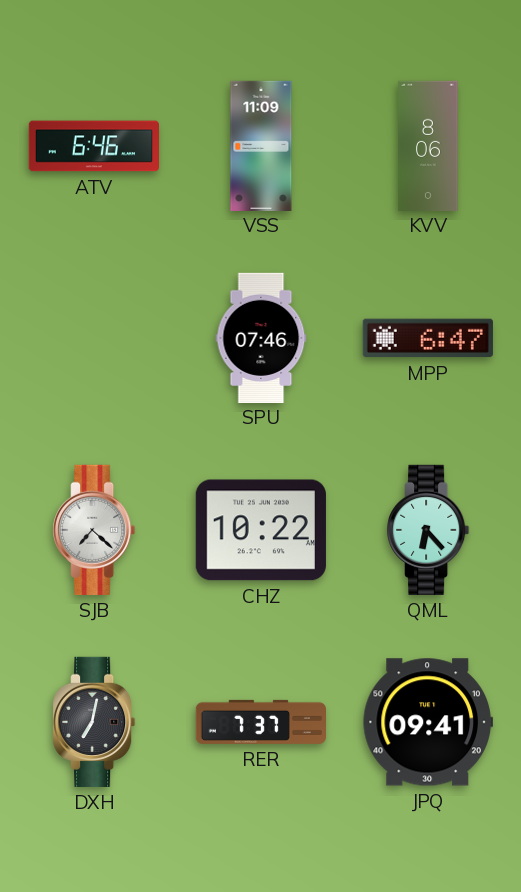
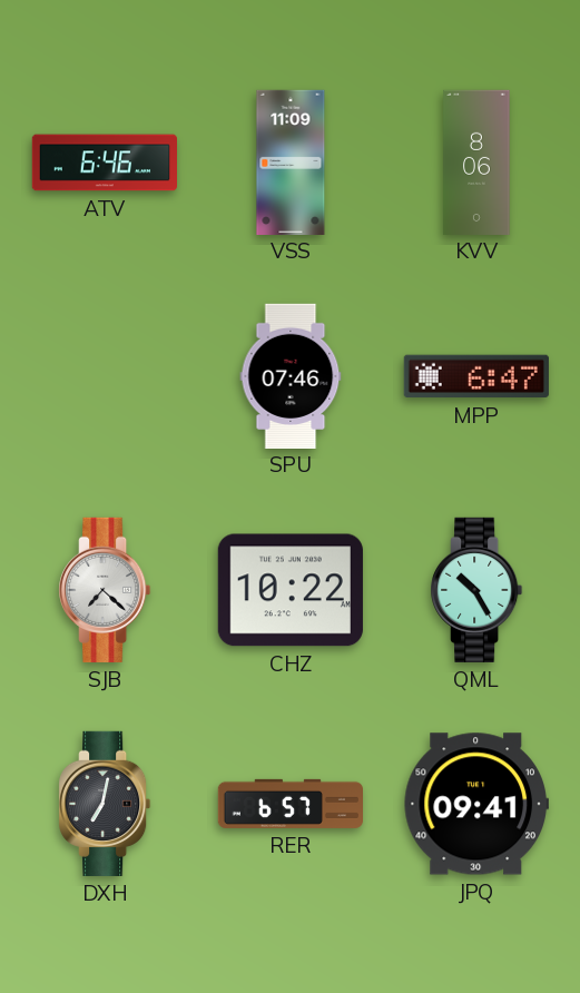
QML: 6:23 -> 10:25 (476, 590)
RER: 7:37 -> 6:57 (289, 804)
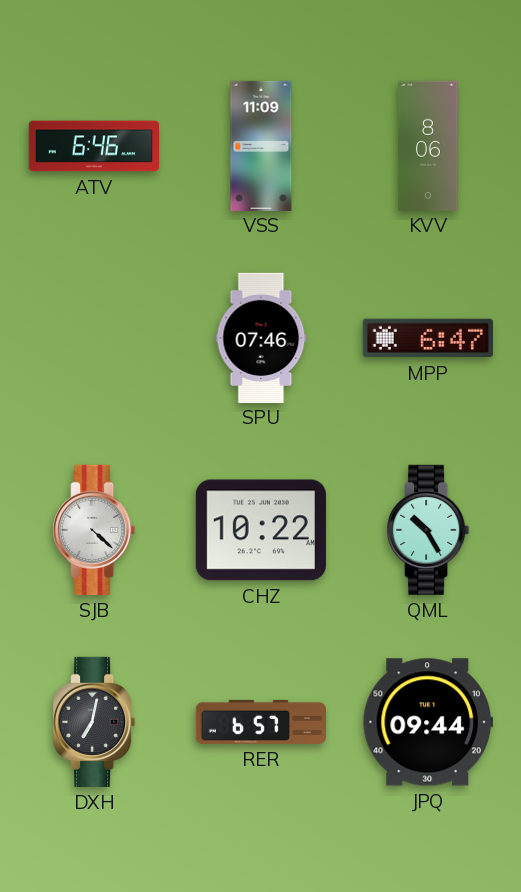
SJB: 7:22 -> 4:22 (94, 530)
JPQ: 09:41 -> 09:44 (428, 722)
